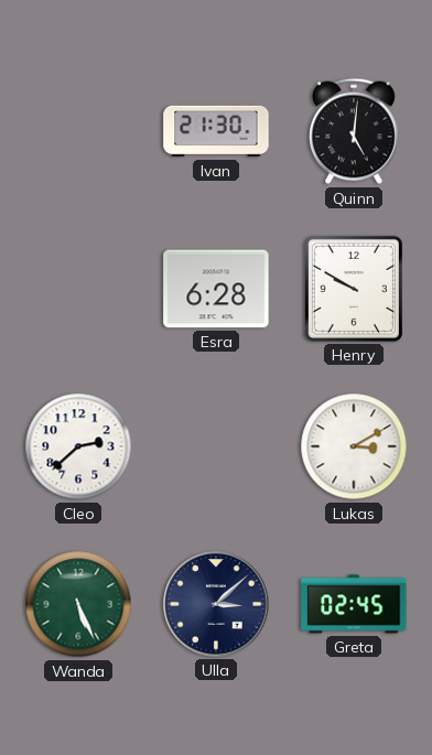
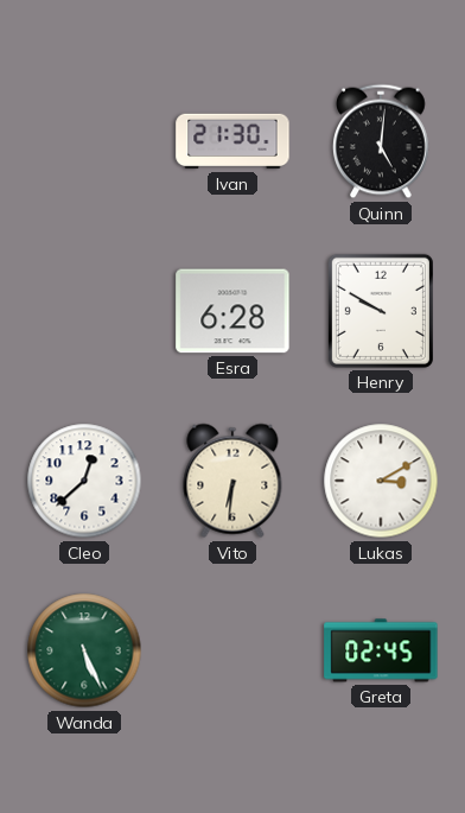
Cleo: 2:38 -> 12:38 (84, 481)
Vito: none -> 6:31 (232, 481)
Ulla: 3:08 -> none (216, 604)
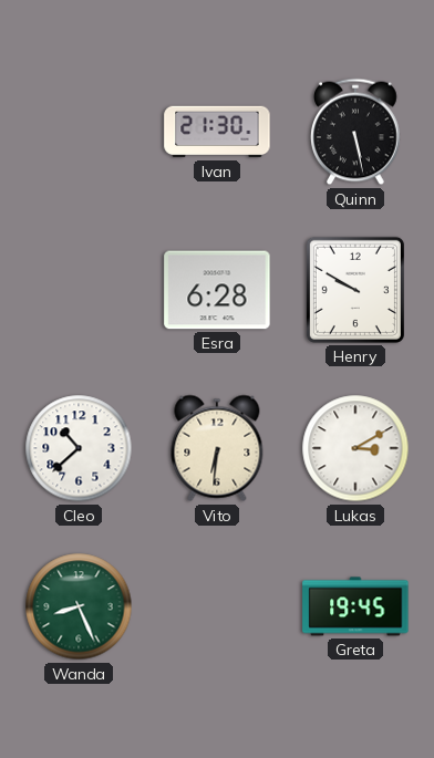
Quinn: 5:01 -> 5:28 (356, 132)
Cleo: 12:38 -> 10:38 (79, 448)
Wanda: 5:26 -> 8:26 (79, 606)
Greta: 02:45 -> 19:45 (355, 606)
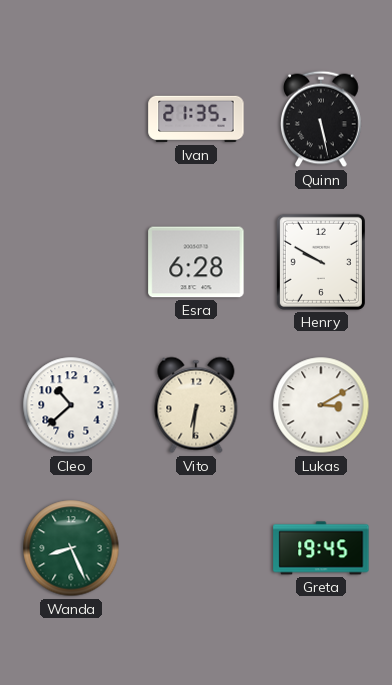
Ivan: 21:30 -> 21:35 (196, 119)
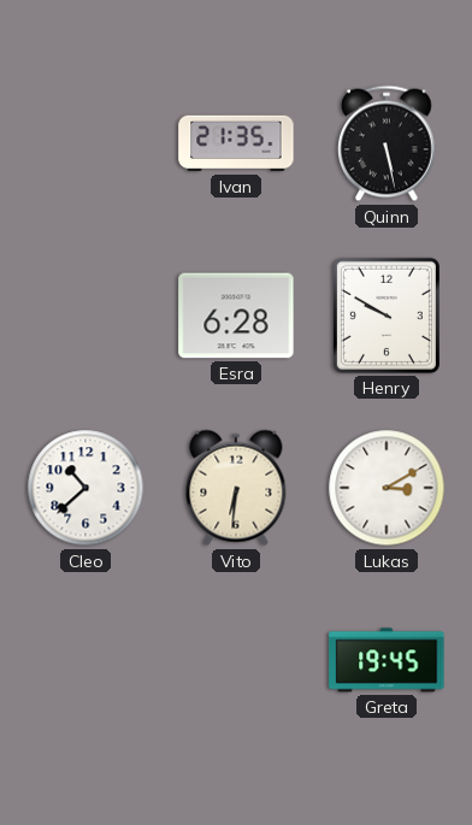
Wanda: 8:26 -> none (71, 548)
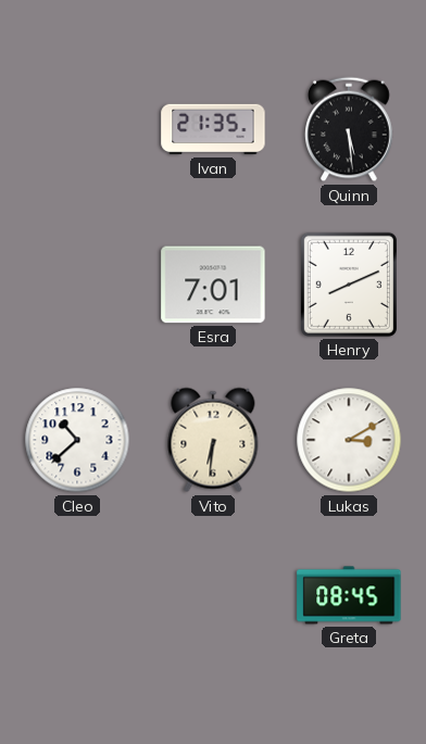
Quinn: 5:28 -> 5:29 (350, 129)
Esra: 6:28 -> 7:01 (213, 285)
Henry: 9:50 -> 8:11 (349, 285)
Greta: 19:45 -> 08:45 (349, 595)
